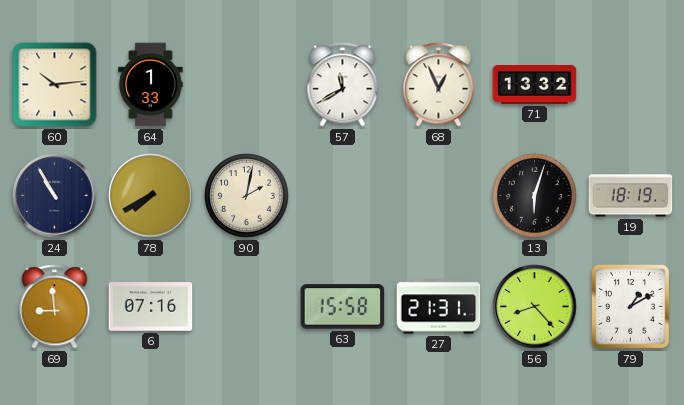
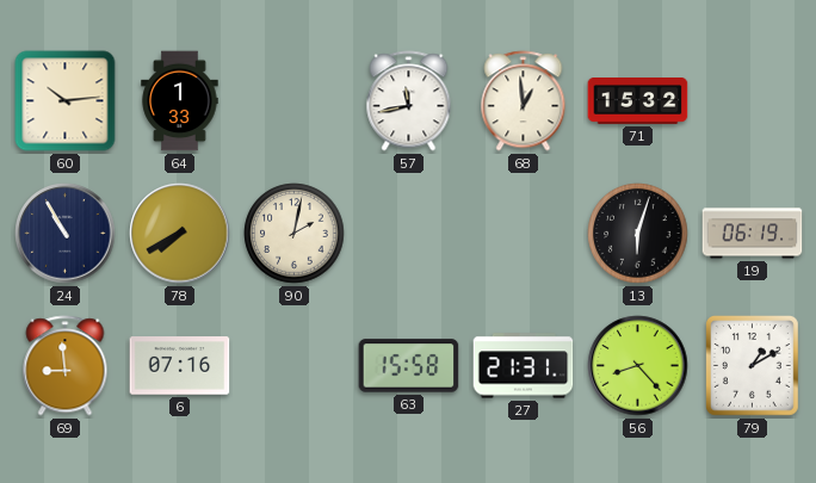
57: 11:40 -> 11:43 (409, 101)
68: 12:56 -> 12:59 (524, 101)
71: 13:32 -> 15:32 (638, 101)
19: 18:19 -> 06:19 (753, 234)
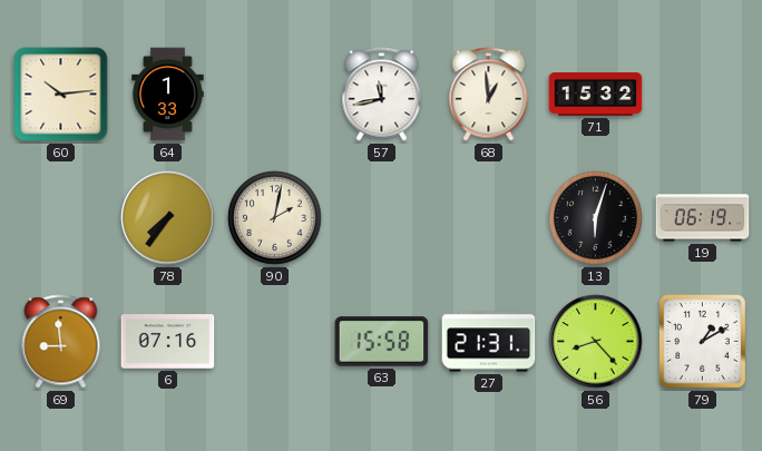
24: 10:55 -> none (66, 234)
78: 7:40 -> 7:36 (168, 218)
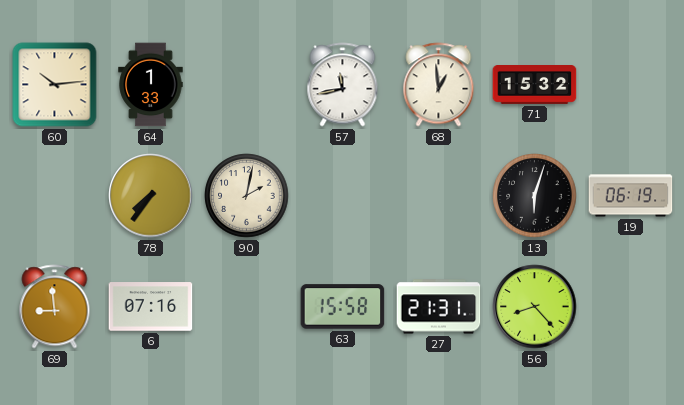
79: 1:10 -> none (703, 342)
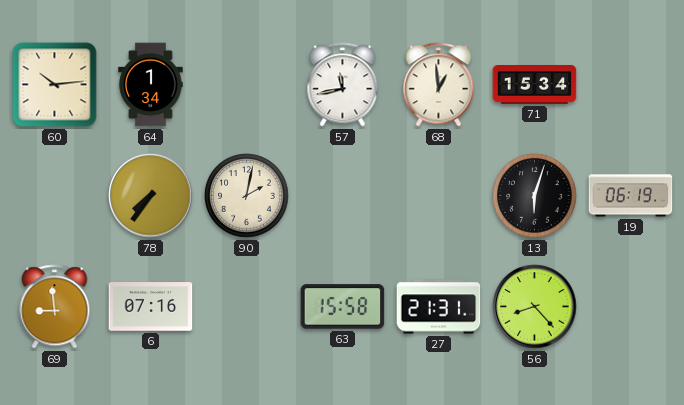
64: 1:33 -> 1:34 (151, 85)
71: 15:32 -> 15:34 (535, 85)
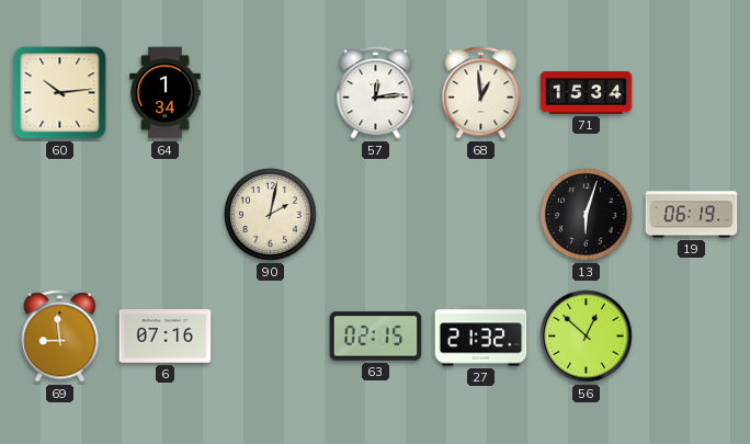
57: 11:43 -> 12:14 (376, 93)
78: 7:36 -> none (151, 196)
63: 15:58 -> 02:15 (376, 337)
27: 21:31 -> 21:32 (481, 337)
56: 8:23 -> 12:52 (587, 337)
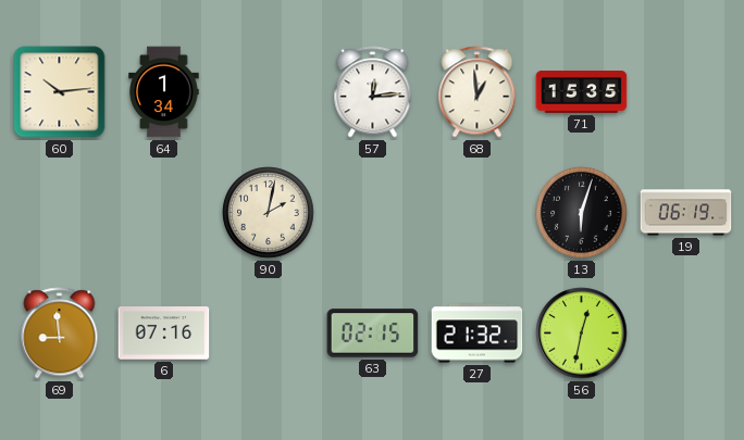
71: 15:34 -> 15:35 (582, 92)
56: 12:52 -> 12:32 (582, 334)
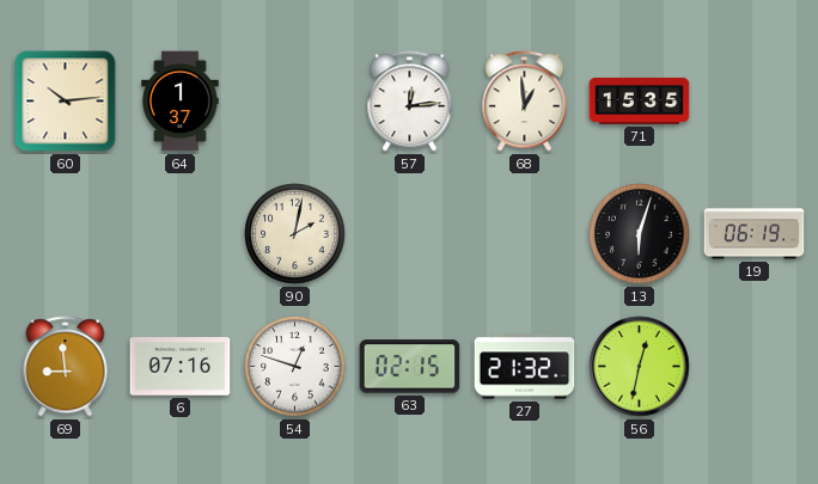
64: 1:34 -> 1:37 (181, 102)
54: none -> 12:48 (295, 367)
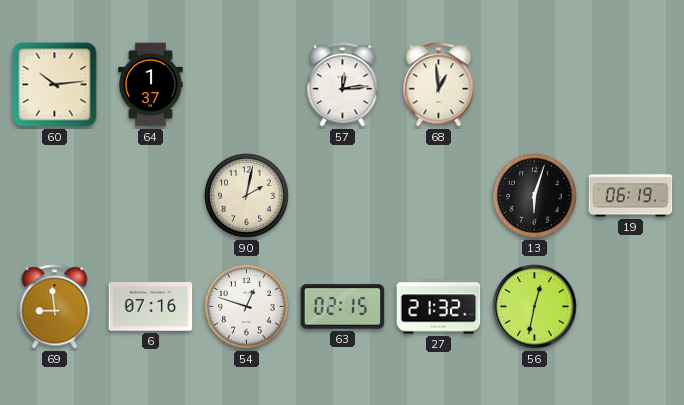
71: 15:35 -> none (640, 102)
